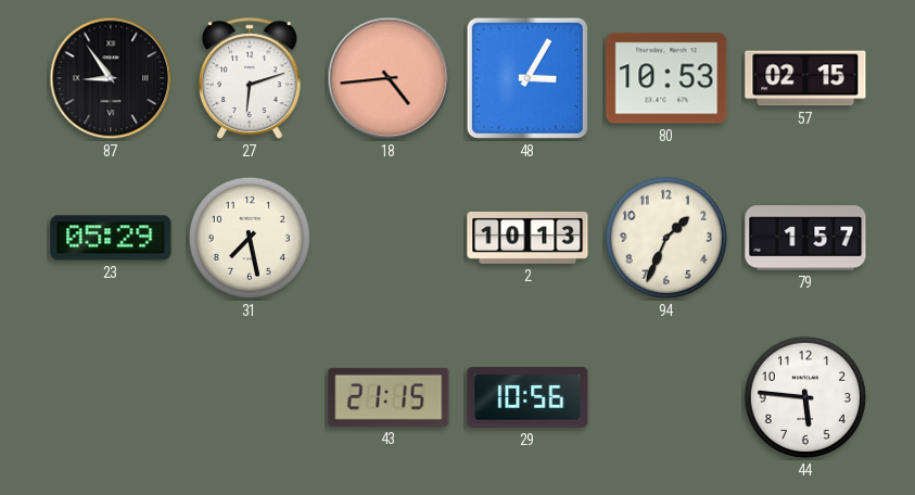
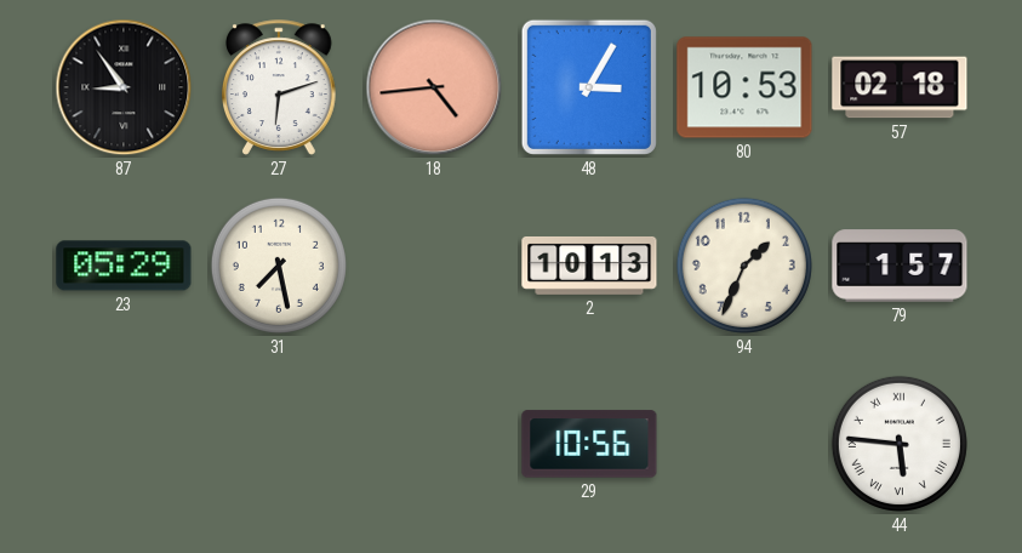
57: 02:15 -> 02:18 (900, 87)
43: 21:15 -> none (389, 397)
44 numerals: Arabic -> Roman (900, 444)
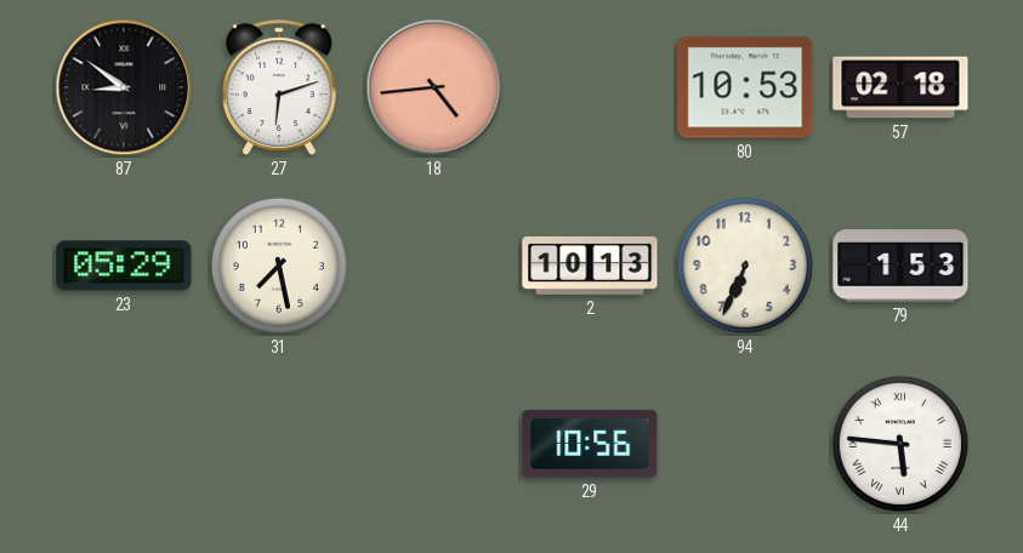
87: 8:54 -> 8:51 (124, 87)
48: 3:05 -> none (589, 87)
94: 1:34 -> 6:34 (745, 266)
79: 1:57 -> 1:53 (900, 266)
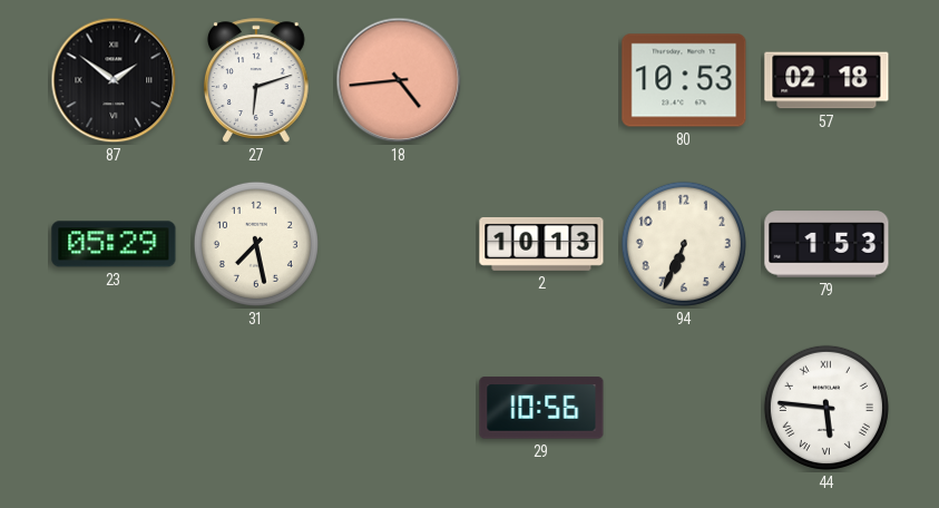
87: 8:51 -> 1:51 (114, 80)
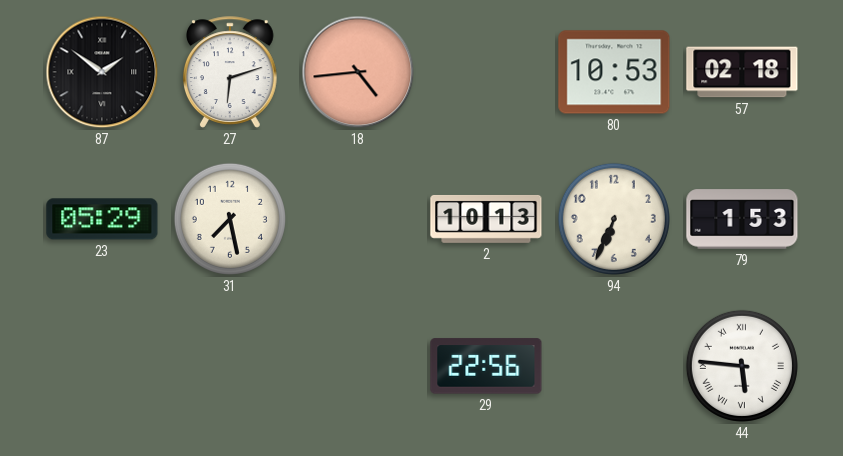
29: 10:56 -> 22:56 (486, 366)
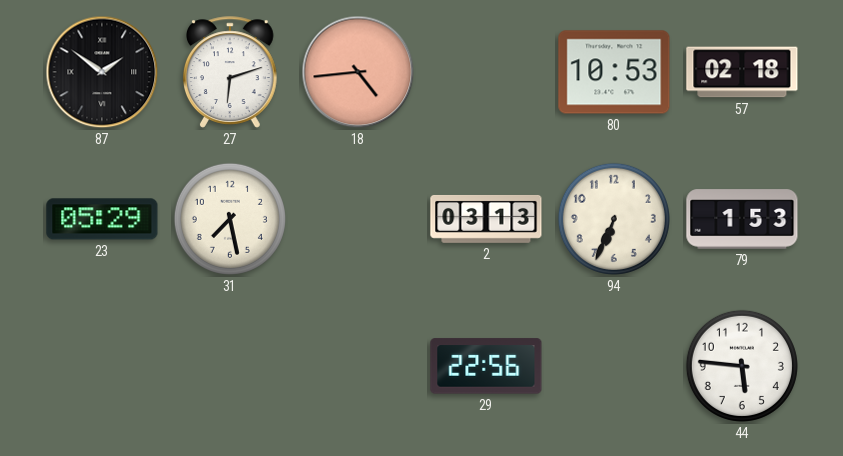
2: 10:13 -> 03:13 (486, 219)
44 numerals: Roman -> Arabic (742, 366)
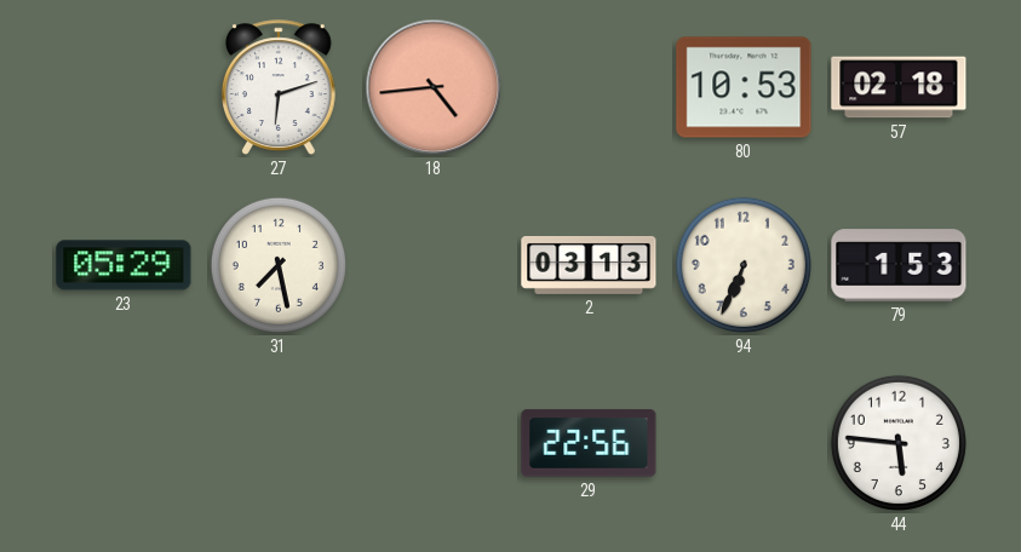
87: 1:51 -> none (102, 72)
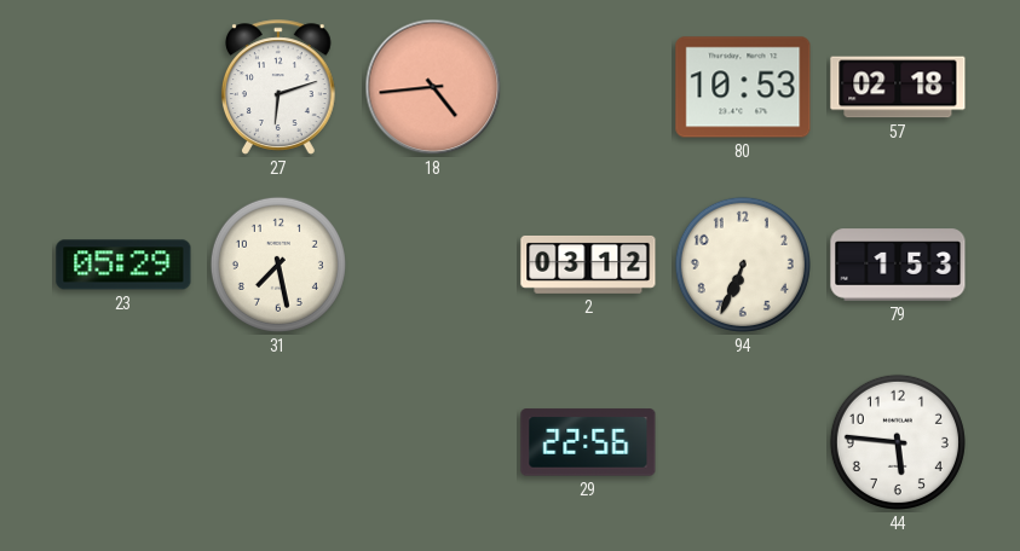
2: 03:13 -> 03:12 (588, 265)
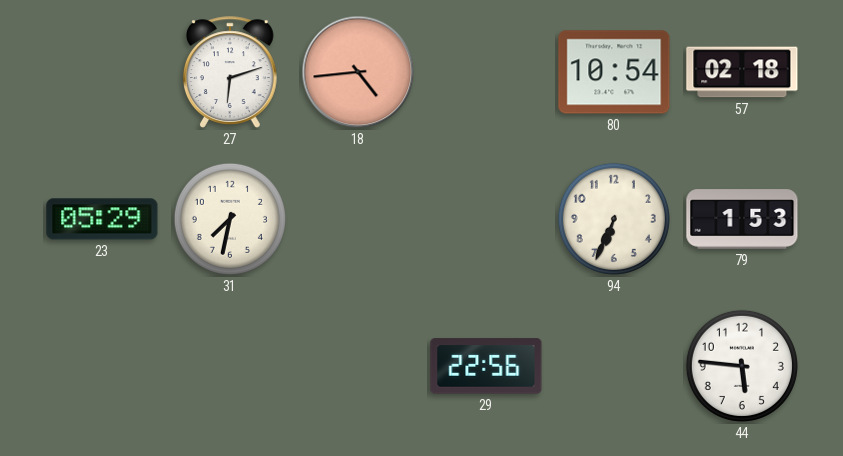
80: 10:53 -> 10:54 (614, 72)
31: 7:28 -> 7:32 (230, 219)
2: 03:12 -> none (588, 265)
